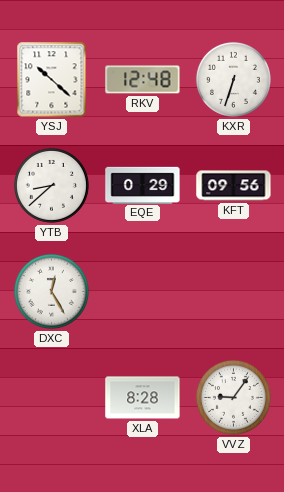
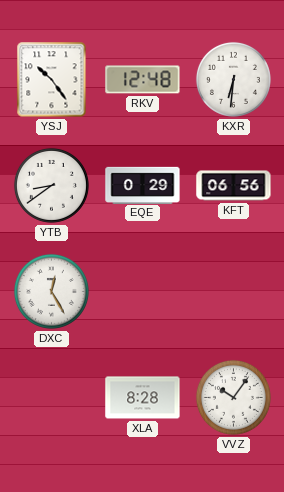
YSJ: 10:22 -> 10:24 (52, 80)
KXR: 6:33 -> 6:31 (233, 79)
YTB: 8:38 -> 8:39 (51, 185)
KFT: 09:56 -> 06:56 (234, 186)
VVZ: 9:06 -> 10:06 (233, 397)
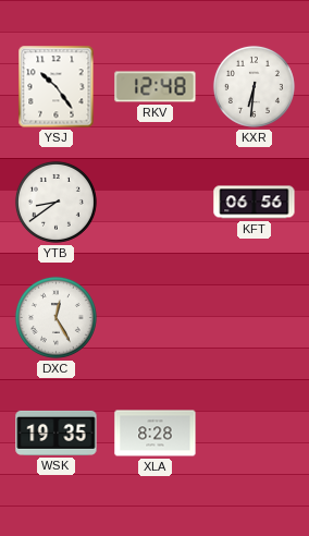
EQE: 0:29 -> none (143, 185)
WSK: none -> 19:35 (57, 433)
VVZ: 10:06 -> none (233, 397)
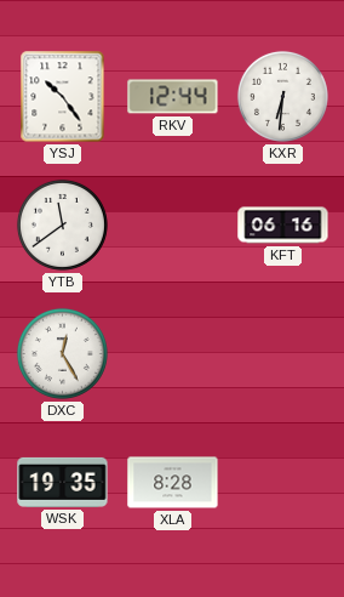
RKV: 12:48 -> 12:44 (173, 97)
YTB: 8:39 -> 11:39 (62, 224)
KFT: 06:56 -> 06:16 (283, 226)
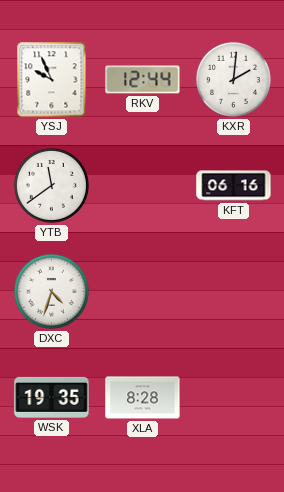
YSJ: 10:24 -> 9:56 (52, 80)
KXR: 6:31 -> 2:01 (233, 79)
DXC: 12:25 -> 4:33 (51, 291)
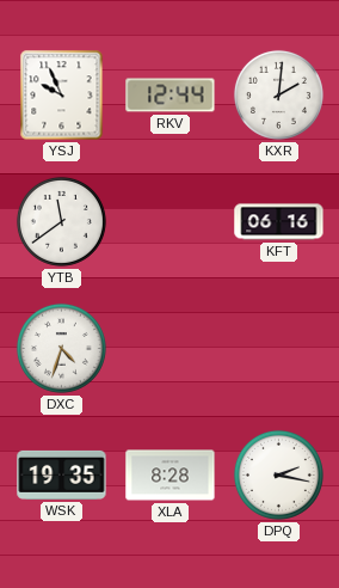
DPQ: none -> 2:17 (278, 474)
